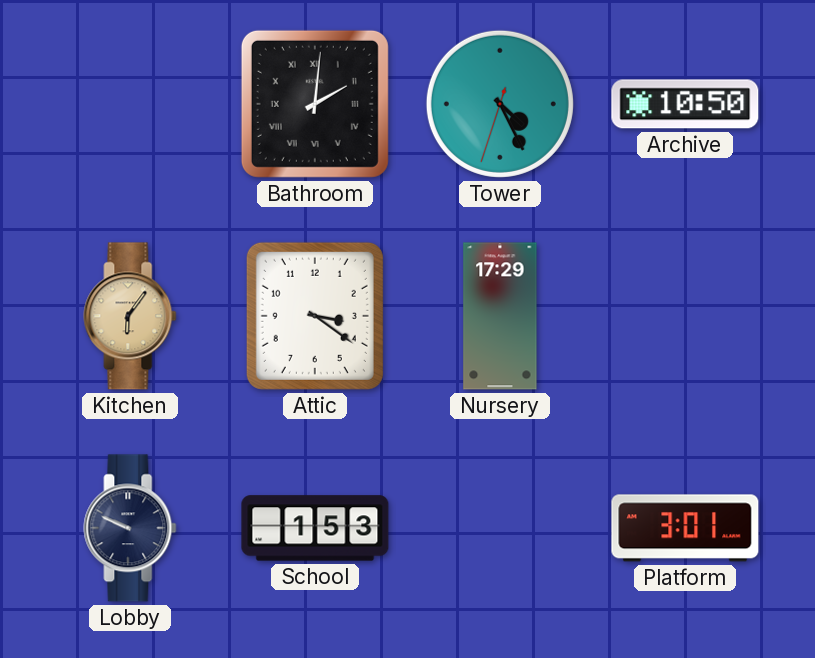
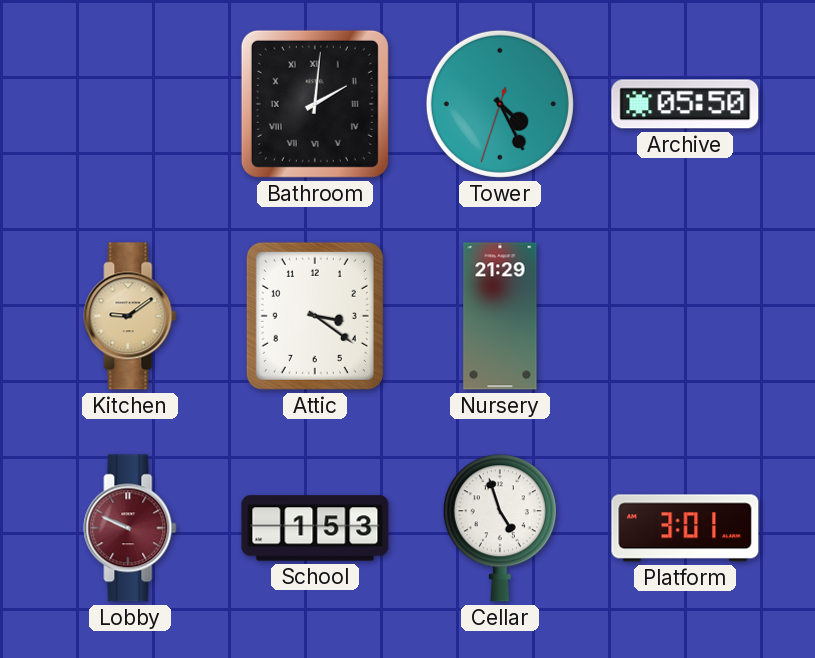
Archive: 10:50 -> 05:50 (685, 104)
Kitchen: 6:06 -> 9:09 (130, 316)
Nursery: 17:29 -> 21:29 (500, 316)
Lobby dial: navy -> burgundy (130, 528)
Cellar: none -> 4:57 (500, 528)
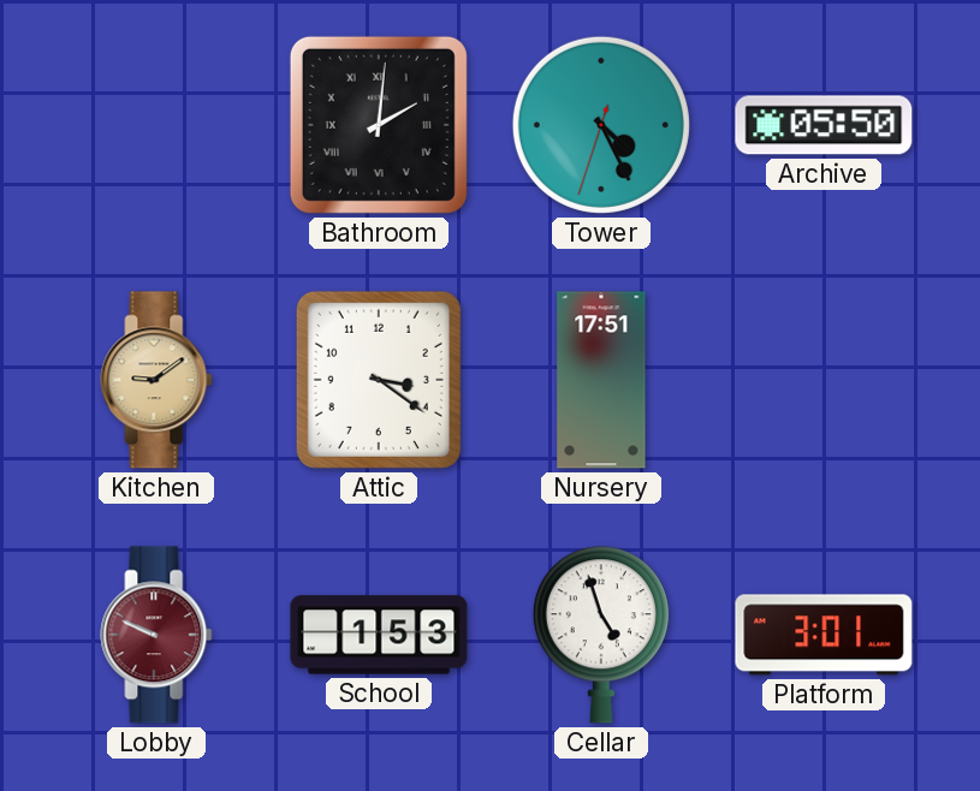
Nursery: 21:29 -> 17:51 (601, 380)
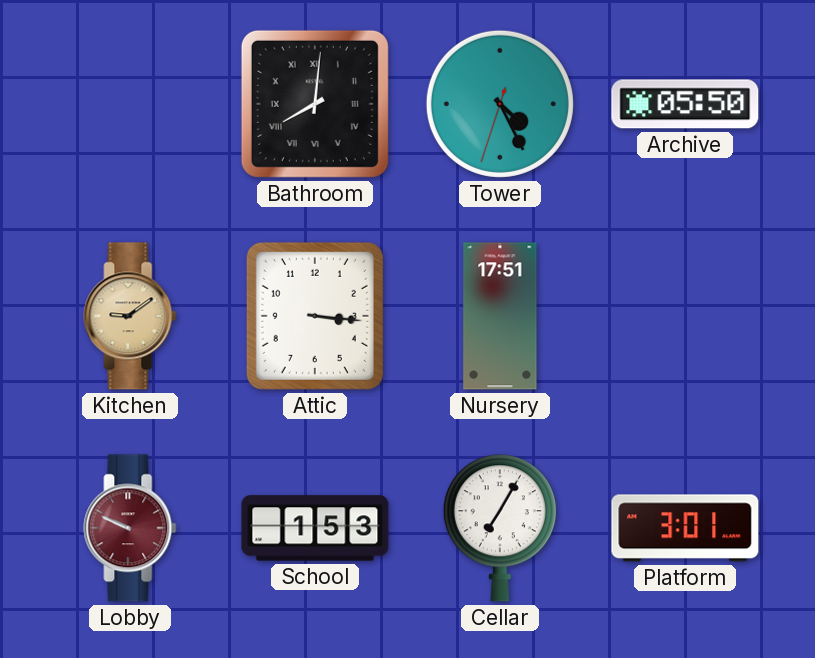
Bathroom: 2:01 -> 8:01 (315, 104)
Attic: 3:21 -> 3:16 (315, 316)
Cellar: 4:57 -> 7:05 (500, 528)
